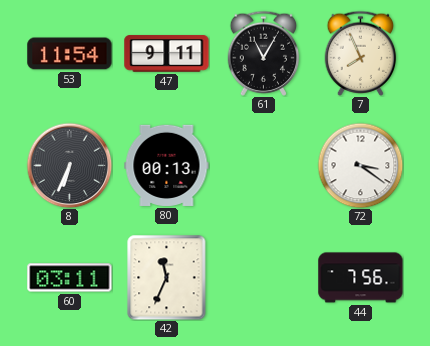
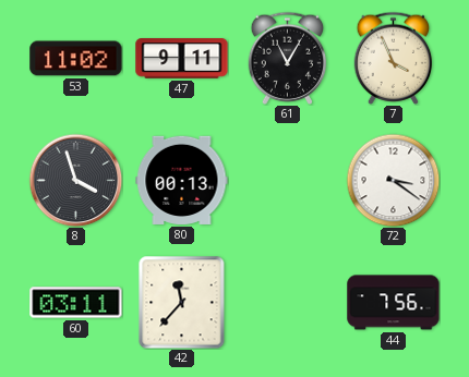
53: 11:54 -> 11:02 (76, 59)
7: 7:56 -> 3:56 (394, 58)
8: 6:34 -> 3:57 (75, 180)
42: 11:34 -> 11:37 (182, 302)
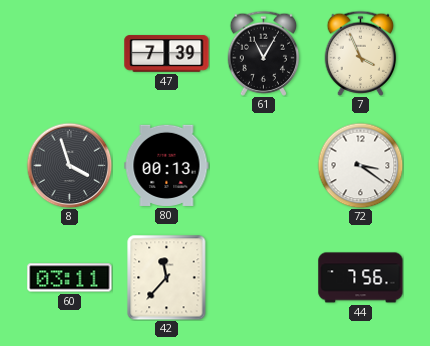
53: 11:02 -> none (76, 59)
47: 9:11 -> 7:39 (167, 54)
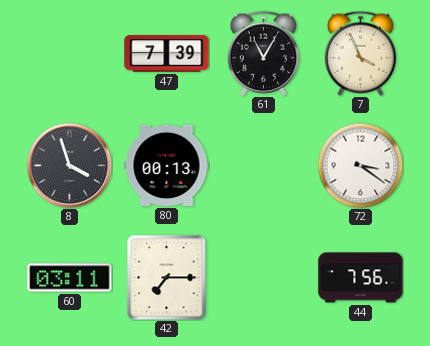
42: 11:37 -> 7:15 (167, 277)
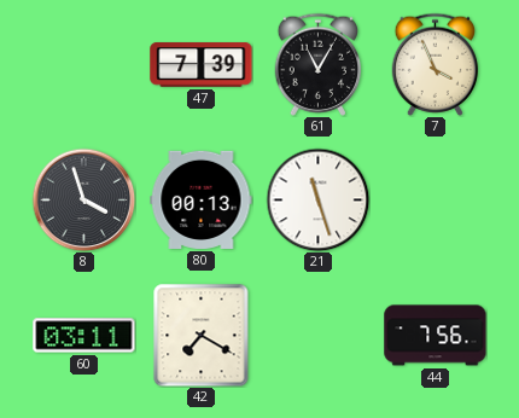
21: none -> 11:27 (317, 199)
72: 3:21 -> none (360, 165)
42: 7:15 -> 7:20 (202, 335)
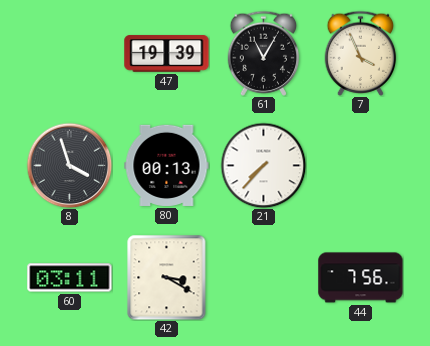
47: 7:39 -> 19:39 (167, 54)
21: 11:27 -> 7:37 (263, 165)
42: 7:20 -> 3:20 (167, 277)
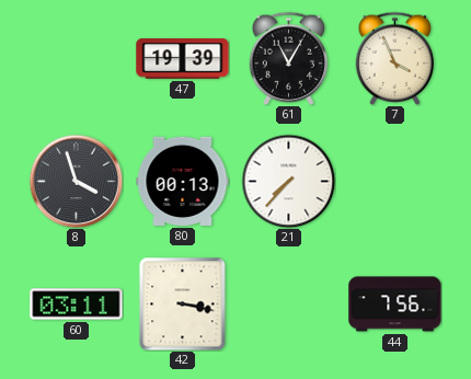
42: 3:20 -> 3:17 (183, 303)
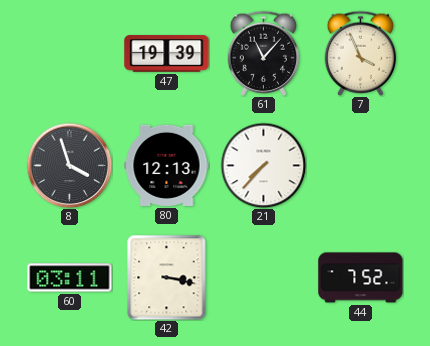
61: 11:05 -> 11:07 (264, 53)
80: 00:13 -> 12:13 (167, 165)
44: 7:56 -> 7:52 (361, 278)
